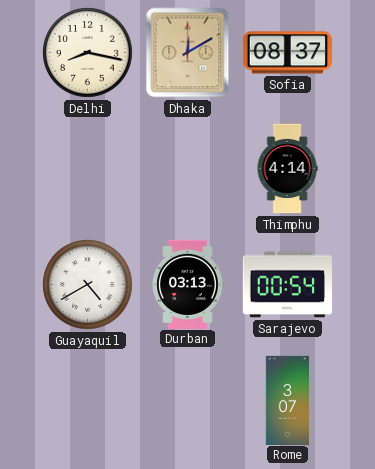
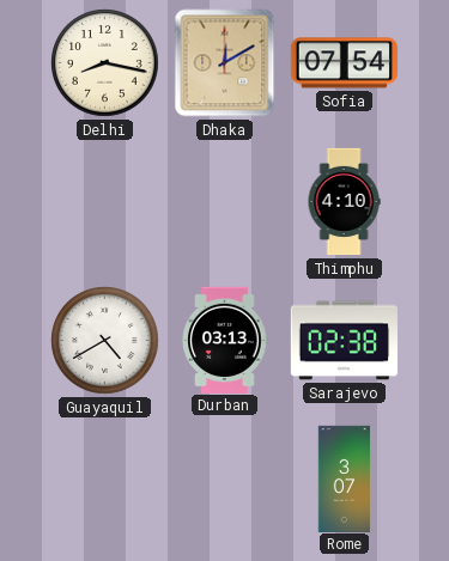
Sofia: 08:37 -> 07:54 (344, 63)
Thimphu: 4:14 -> 4:10 (344, 202)
Sarajevo: 00:54 -> 02:38 (344, 341)
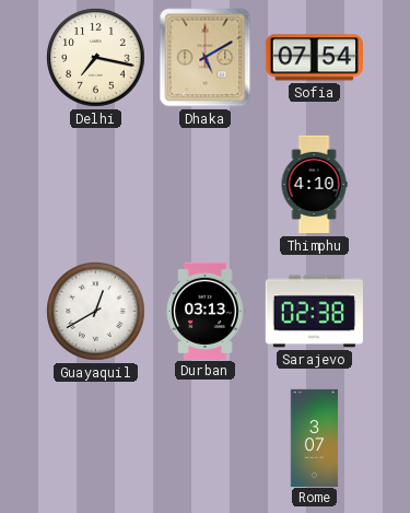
Delhi: 8:17 -> 7:17 (96, 58)
Dhaka: 12:10 -> 5:10 (206, 58)
Guayaquil: 4:40 -> 12:40 (96, 312)
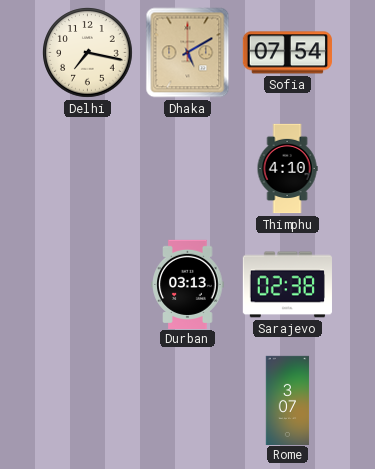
Guayaquil: 12:40 -> none (96, 312)
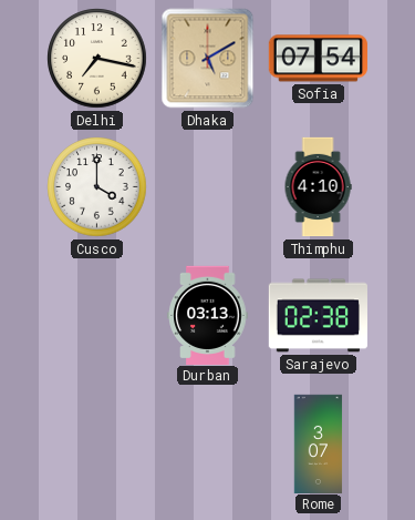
Cusco: none -> 4:00 (97, 187)
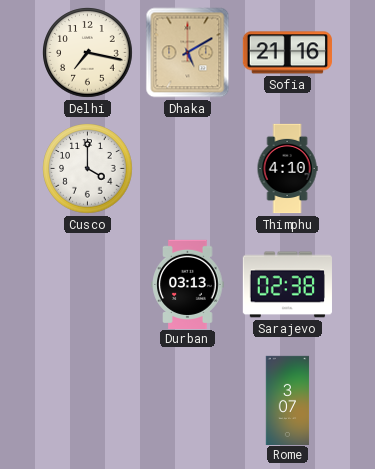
Sofia: 07:54 -> 21:16 (287, 53)
